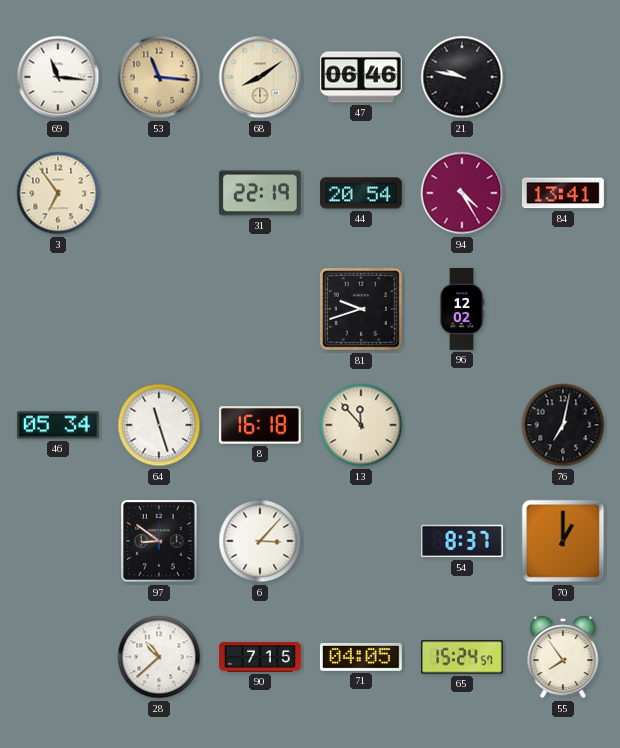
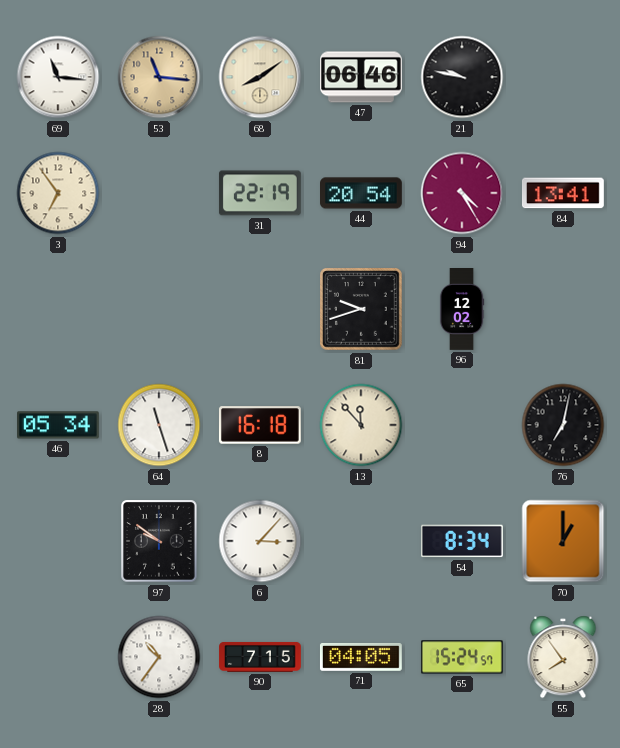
97: 8:51 -> 9:51 (160, 541)
54: 8:37 -> 8:34 (462, 541)
28: 10:38 -> 10:36 (159, 657)
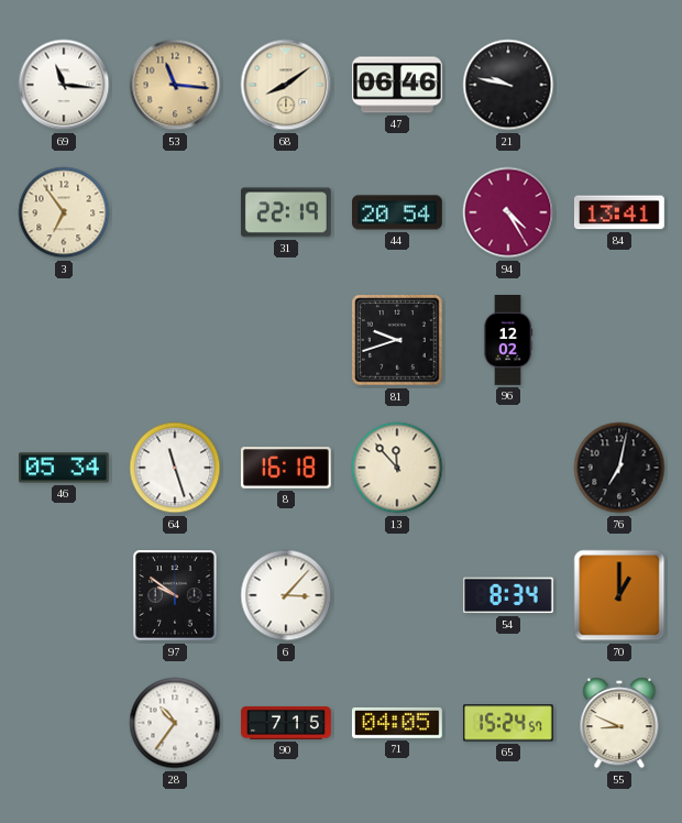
55: 7:54 -> 8:49 (619, 723)
